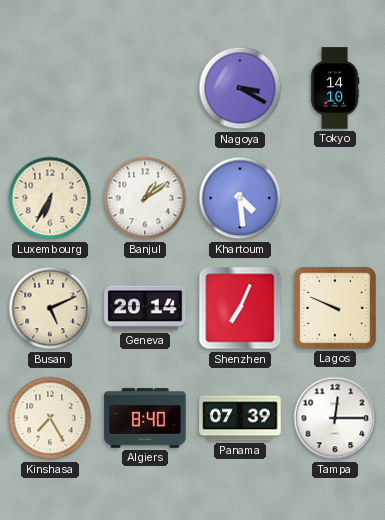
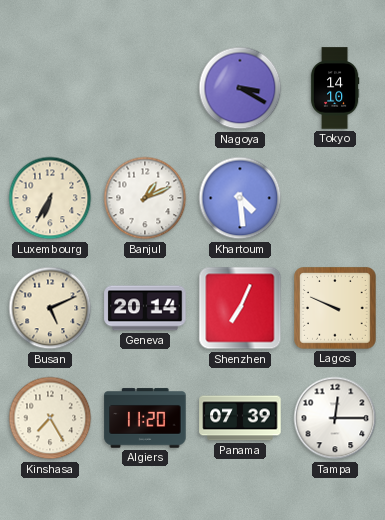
Banjul: 1:09 -> 1:11 (145, 198)
Algiers: 8:40 -> 11:20 (145, 418)
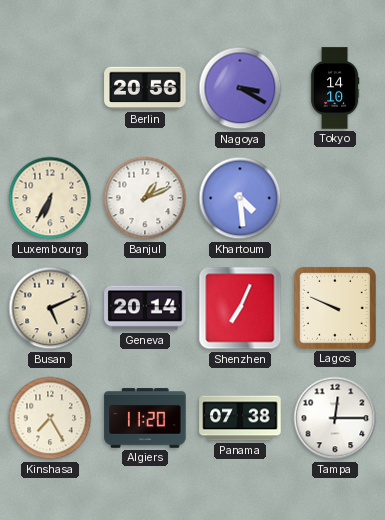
Berlin: none -> 20:56 (145, 88)
Panama: 07:39 -> 07:38 (240, 418)
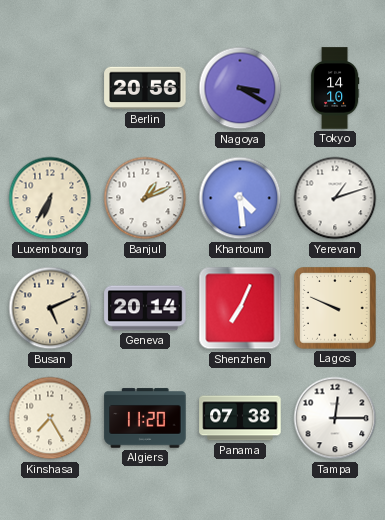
Yerevan: none -> 1:12 (335, 198)
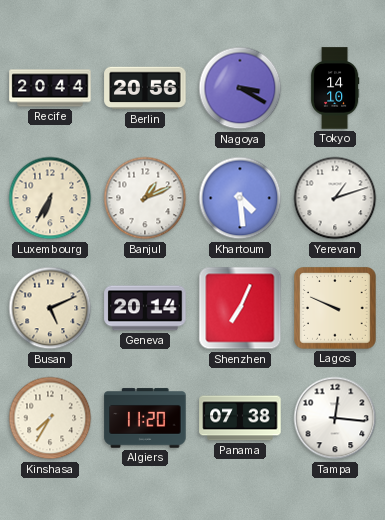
Recife: none -> 20:44 (50, 88)
Kinshasa: 7:25 -> 7:35 (50, 418)
Tampa: 12:15 -> 12:16 (335, 418)
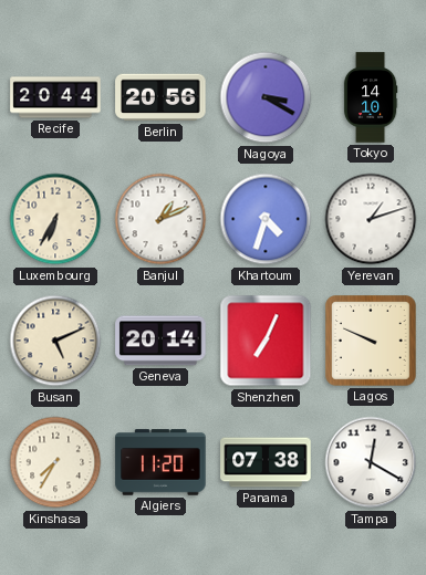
Khartoum: 4:29 -> 4:33 (266, 219)
Tampa: 12:16 -> 12:20 (371, 462)
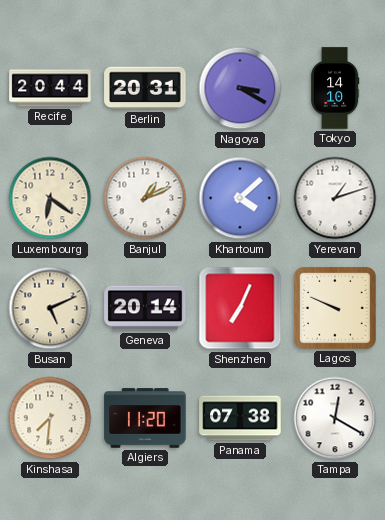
Berlin: 20:56 -> 20:31 (145, 88)
Luxembourg: 6:35 -> 6:21 (50, 198)
Khartoum: 4:33 -> 4:08 (240, 198)
Kinshasa: 7:35 -> 7:31 (50, 418)
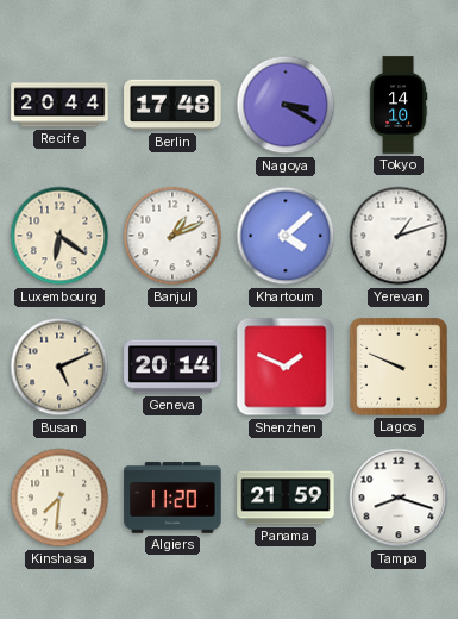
Berlin: 20:31 -> 17:48 (172, 105)
Shenzhen: 7:04 -> 1:49 (286, 367)
Panama: 07:38 -> 21:59 (286, 498)
Tampa: 12:20 -> 8:18 (399, 498)
